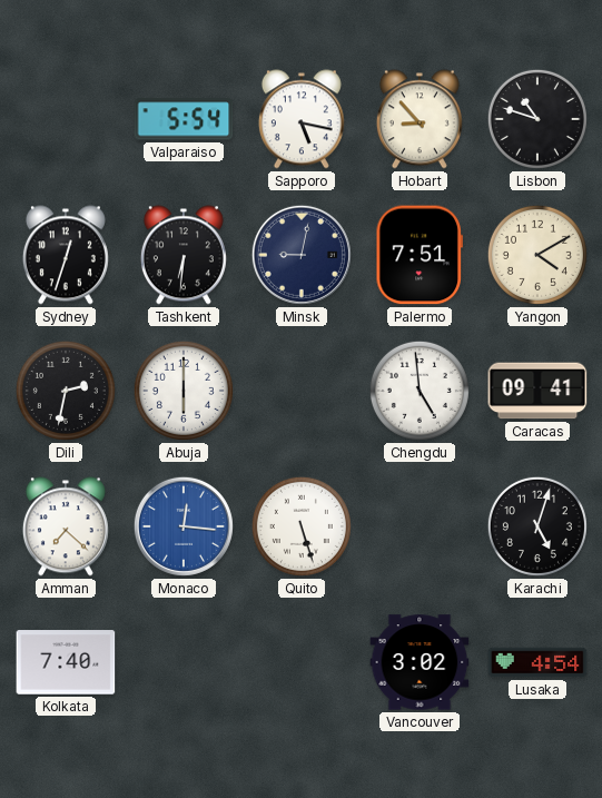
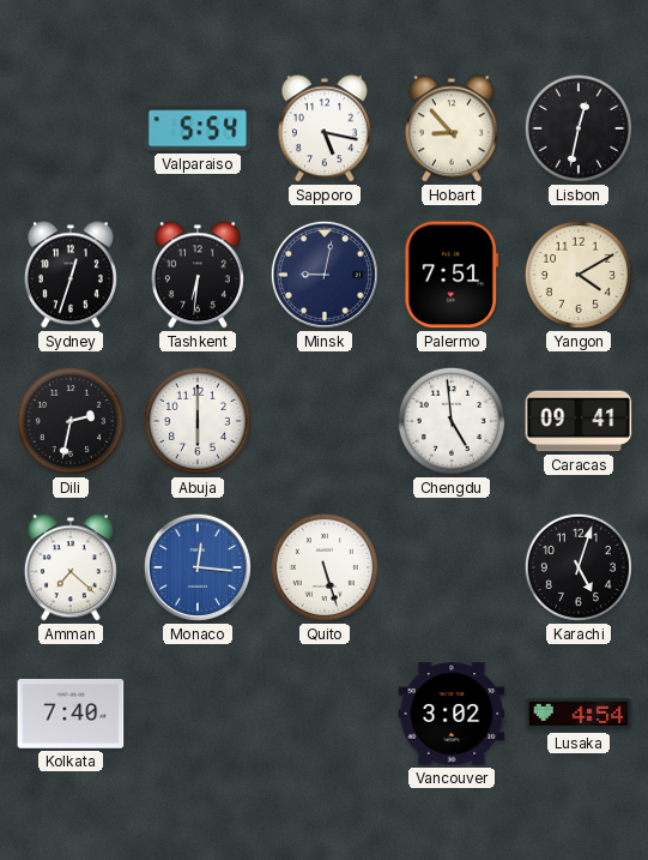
Lisbon: 10:48 -> 12:32 (579, 128)
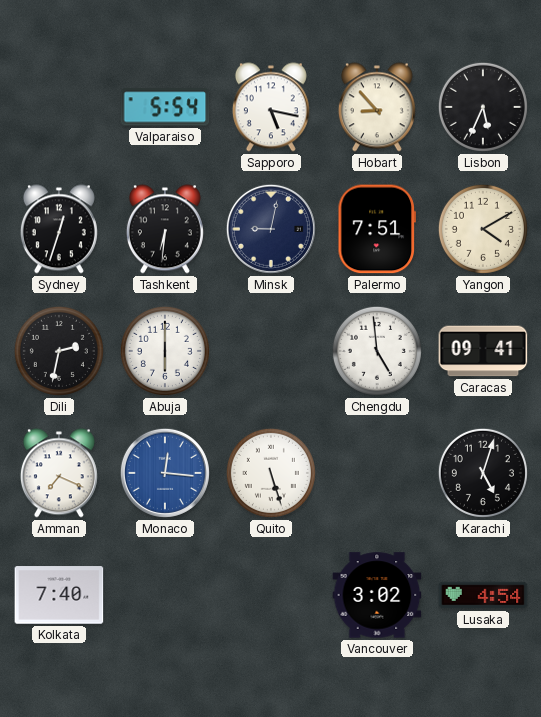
Lisbon: 12:32 -> 5:34 (483, 107)
Amman: 7:22 -> 7:19 (59, 473)
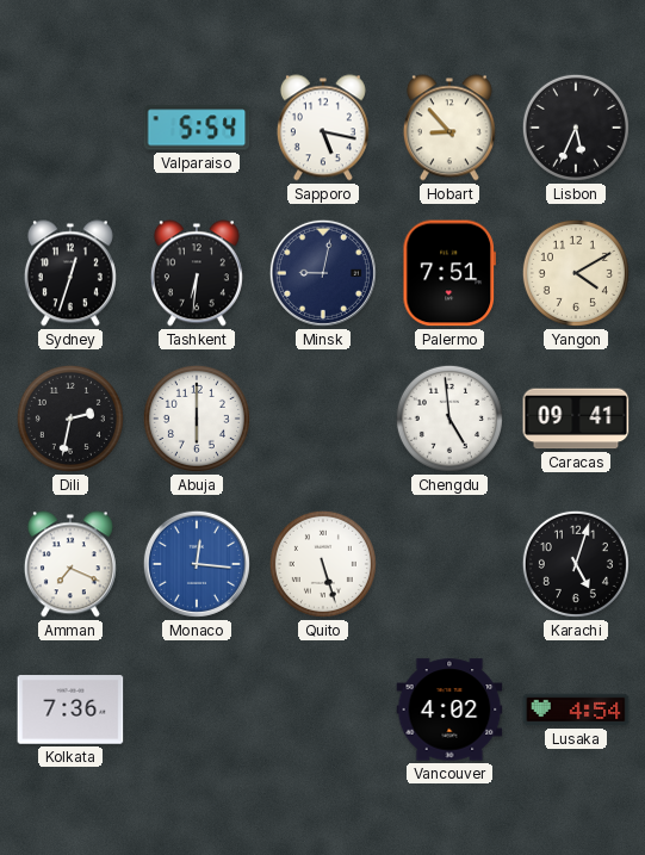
Kolkata: 7:40 -> 7:36 (70, 710)
Vancouver: 3:02 -> 4:02 (449, 710)
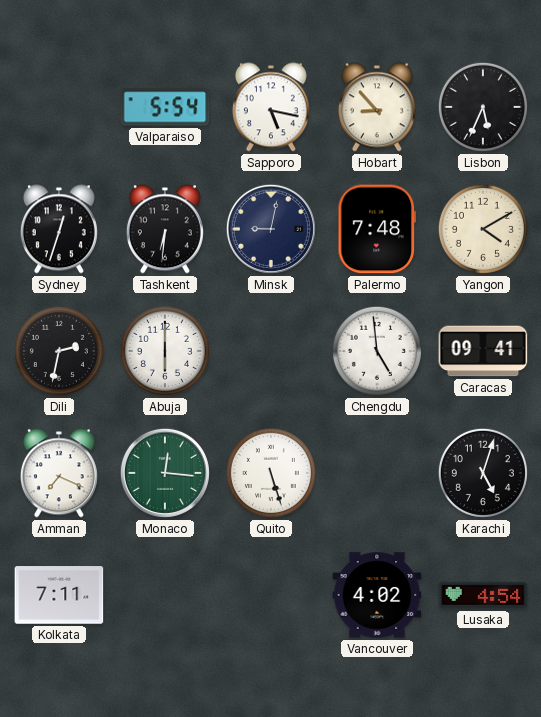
Palermo: 7:51 -> 7:48 (376, 229)
Monaco dial: blue -> green (165, 473)
Kolkata: 7:36 -> 7:11 (59, 595)
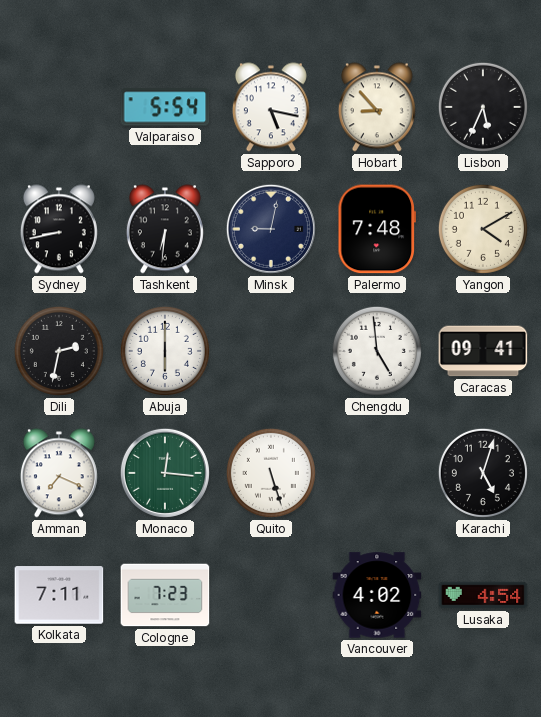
Sydney: 12:33 -> 8:43 (59, 229)
Cologne: none -> 7:23 (165, 595)
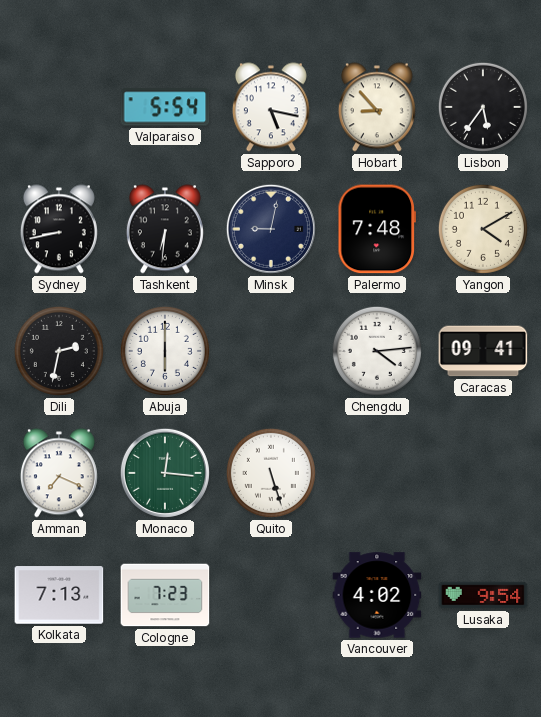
Lisbon: 5:34 -> 5:36 (483, 107)
Chengdu: 4:59 -> 4:14 (377, 351)
Karachi: 5:03 -> none (483, 473)
Kolkata: 7:11 -> 7:13 (59, 595)
Lusaka: 4:54 -> 9:54 (483, 595)
